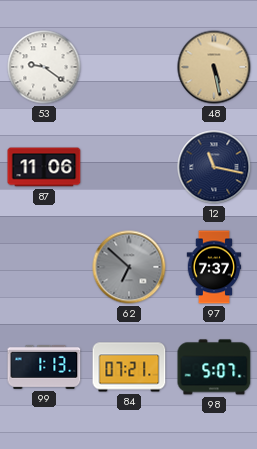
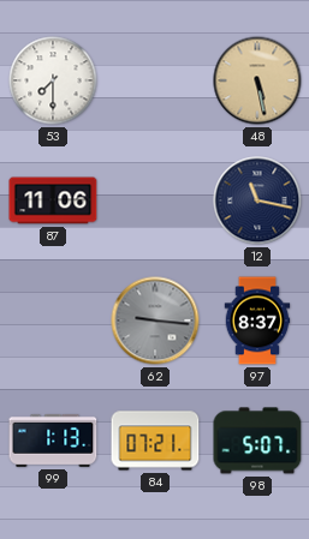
53: 9:21 -> 7:30 (53, 80)
62: 6:52 -> 9:16 (155, 321)
97: 7:37 -> 8:37 (257, 321)
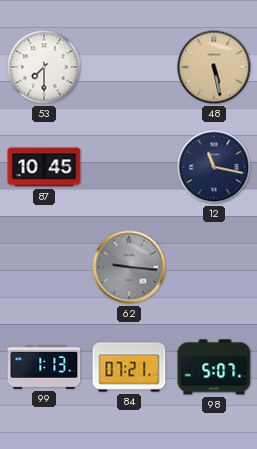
87: 11:06 -> 10:45 (44, 167)
97: 8:37 -> none (257, 321)
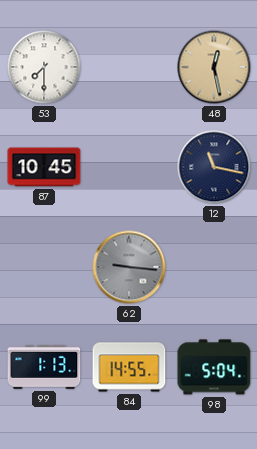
48: 5:28 -> 12:28 (214, 67)
84: 07:21 -> 14:55 (129, 367)
98: 5:07 -> 5:04 (214, 367)
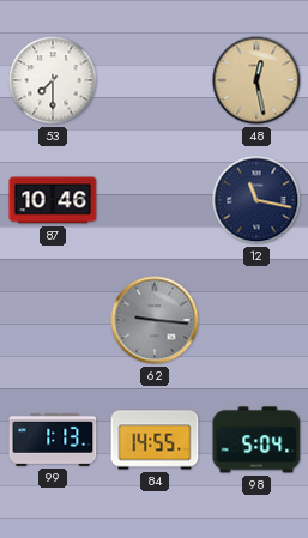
87: 10:45 -> 10:46 (53, 200)
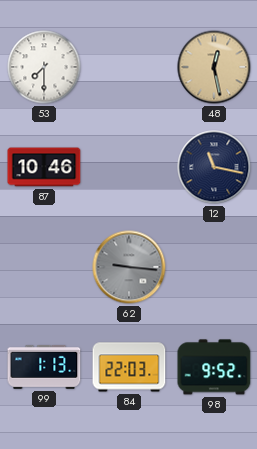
84: 14:55 -> 22:03 (129, 367)
98: 5:04 -> 9:52 (214, 367)
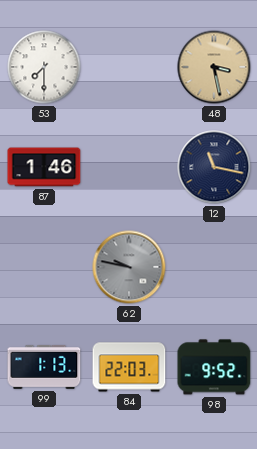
48: 12:28 -> 3:28 (214, 67)
87: 10:46 -> 1:46 (44, 167)
62: 9:16 -> 9:47 (129, 267)
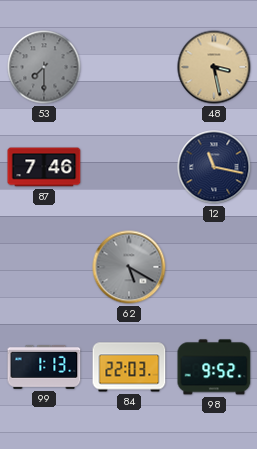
53 dial: white -> grey (44, 67)
87: 1:46 -> 7:46 (44, 167)
62: 9:47 -> 5:20 (129, 267)
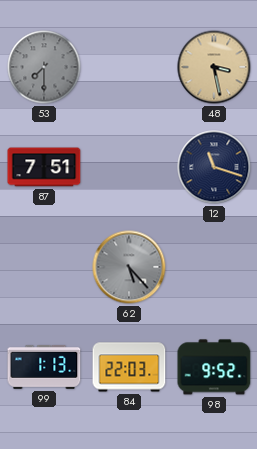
87: 7:46 -> 7:51 (44, 167)
12: 11:17 -> 11:18 (214, 167)
62: 5:20 -> 5:23 (129, 267)
